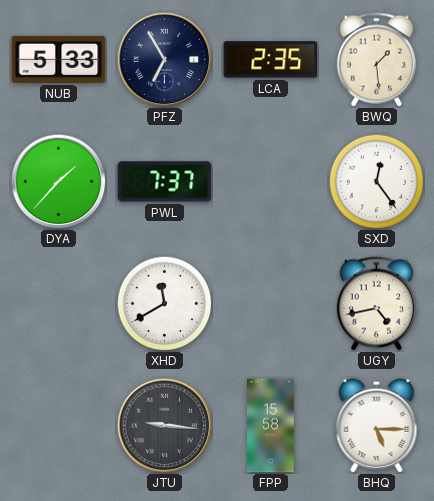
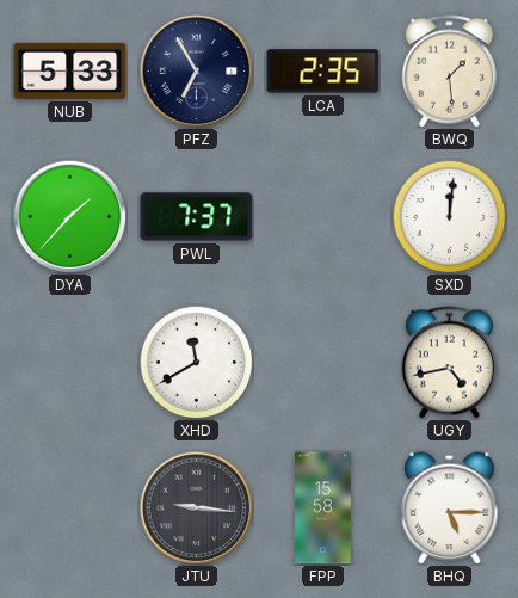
SXD: 12:24 -> 12:01 (449, 216)
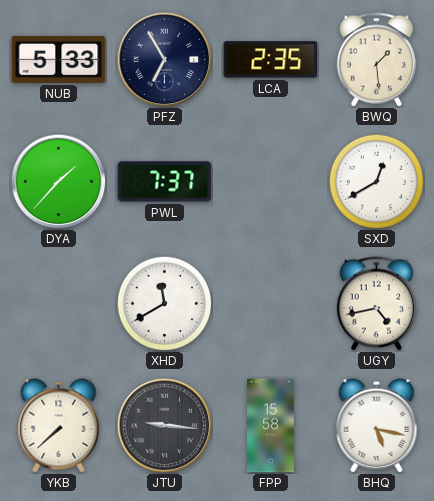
SXD: 12:01 -> 12:40 (376, 181)
YKB: none -> 7:38 (59, 426)
BHQ: 5:15 -> 5:17 (377, 426)
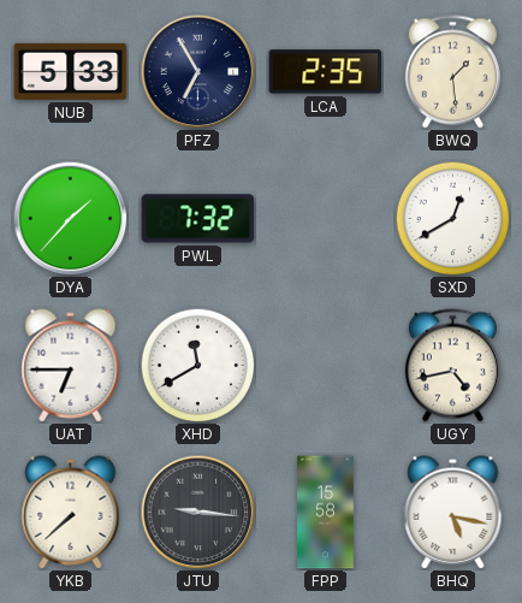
PWL: 7:37 -> 7:32 (198, 219)
UAT: none -> 6:45 (71, 366)
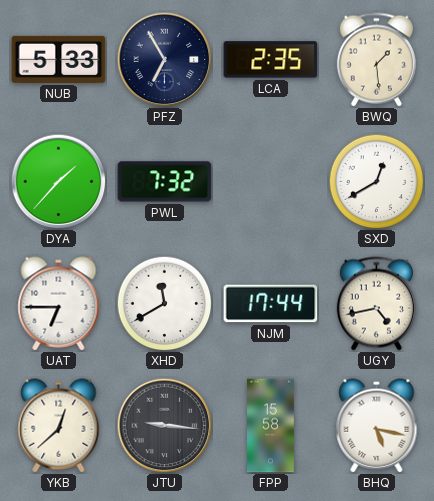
NJM: none -> 17:44 (271, 304)
YKB: 7:38 -> 12:38 (59, 426)
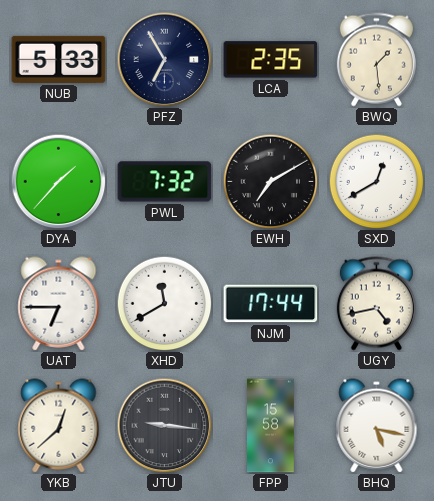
EWH: none -> 7:10 (270, 181)
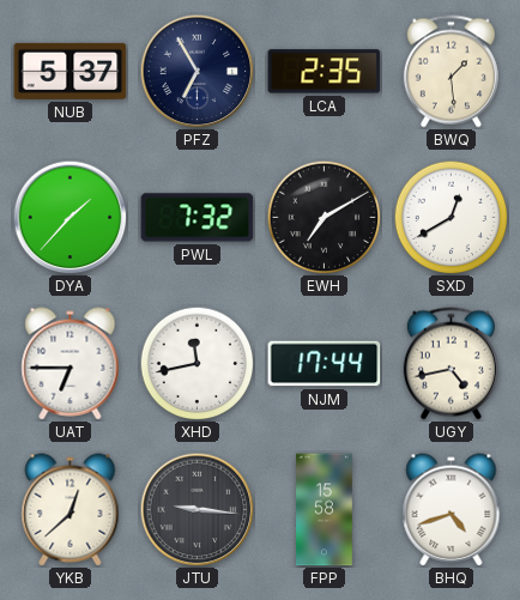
NUB: 5:33 -> 5:37 (71, 71)
XHD: 11:40 -> 11:43 (196, 363)
BHQ: 5:17 -> 4:42 (452, 510)
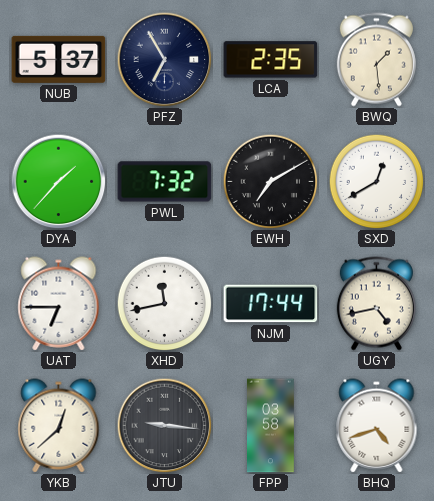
FPP: 15:58 -> 03:58 (271, 426)
